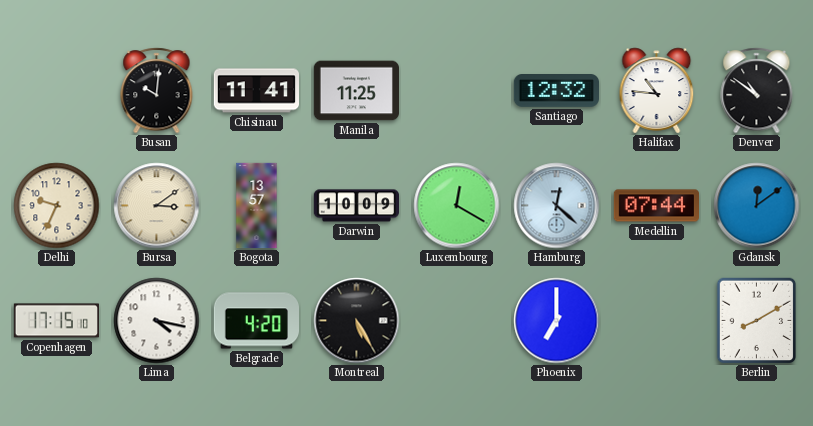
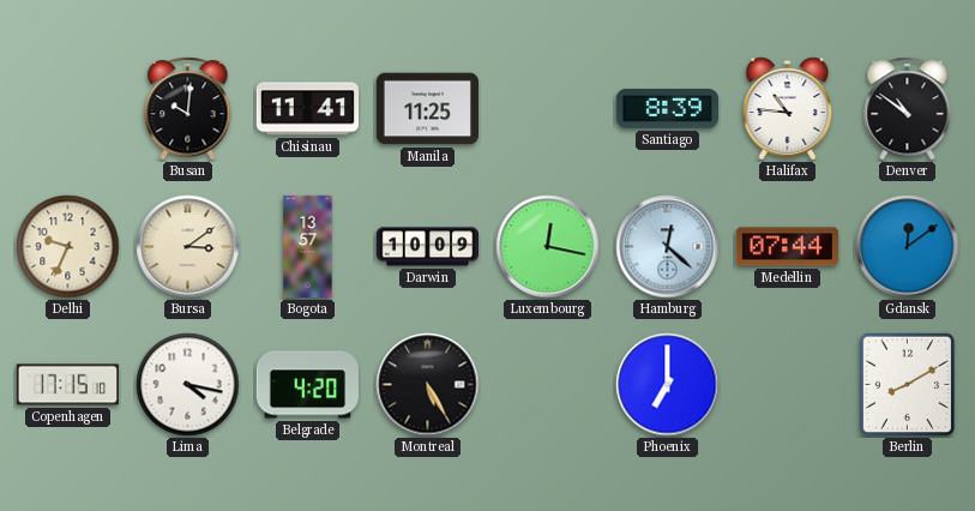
Santiago: 12:32 -> 8:39 (667, 109)
Luxembourg: 12:20 -> 12:17 (548, 247)
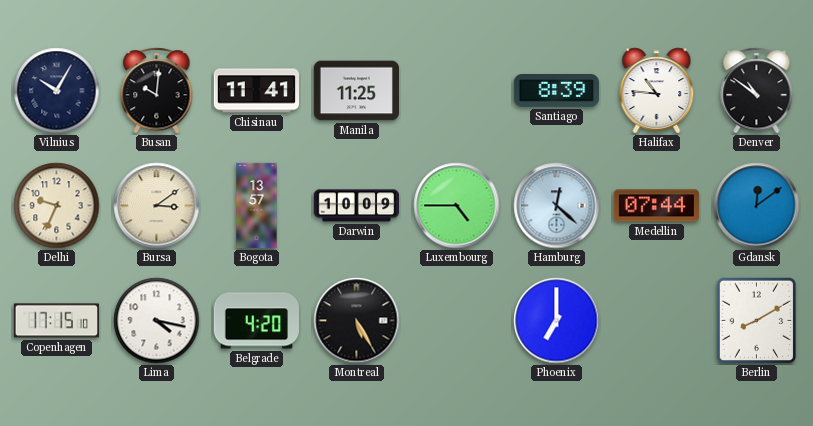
Vilnius: none -> 10:05 (57, 91)
Luxembourg: 12:17 -> 4:45 (457, 206)
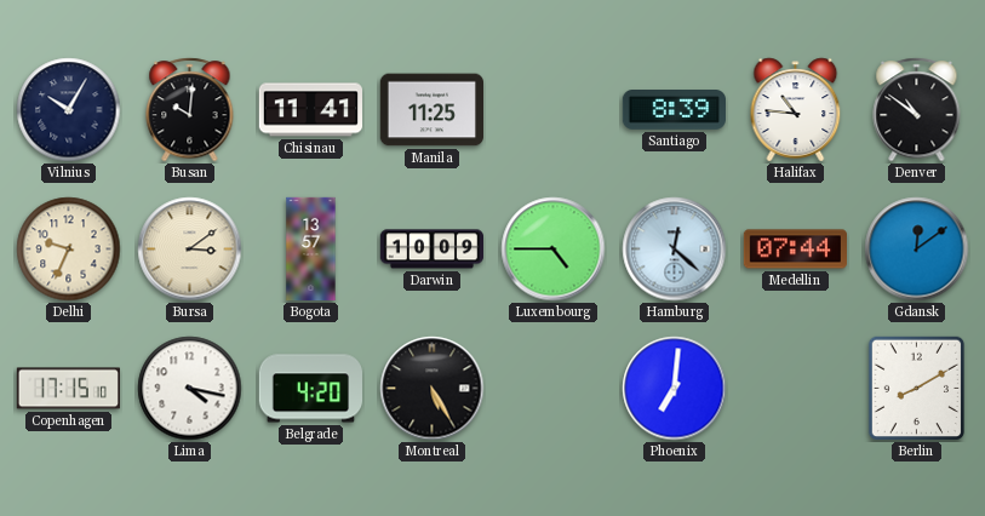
Phoenix: 7:00 -> 7:01 (675, 389)
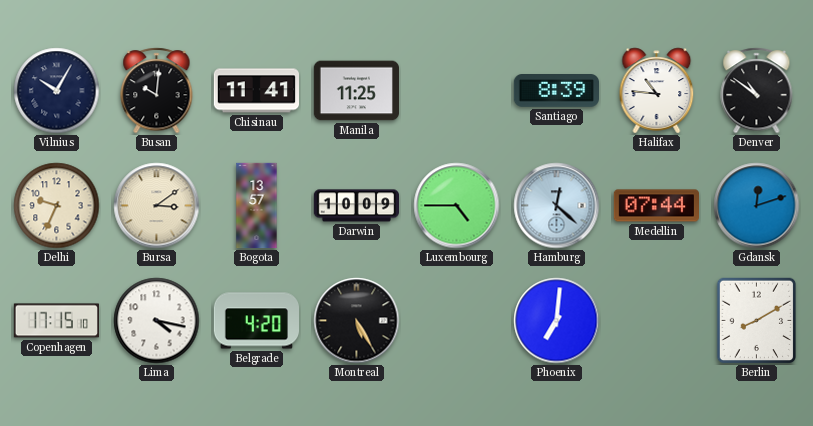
Gdansk: 12:09 -> 12:12 (757, 206)
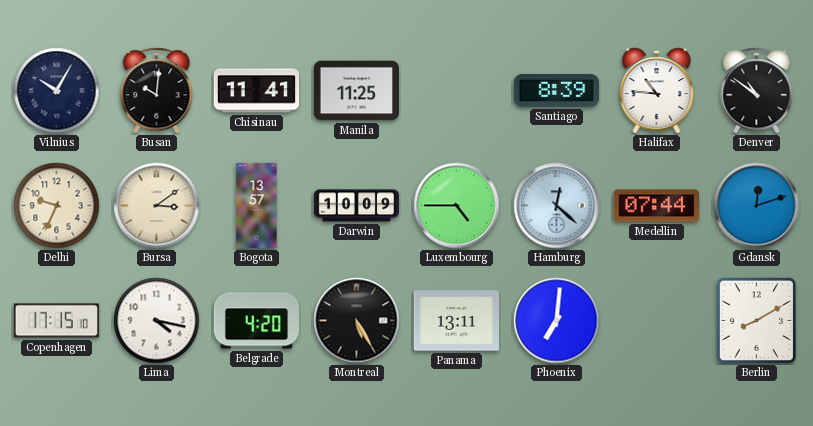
Panama: none -> 13:11 (456, 321)
